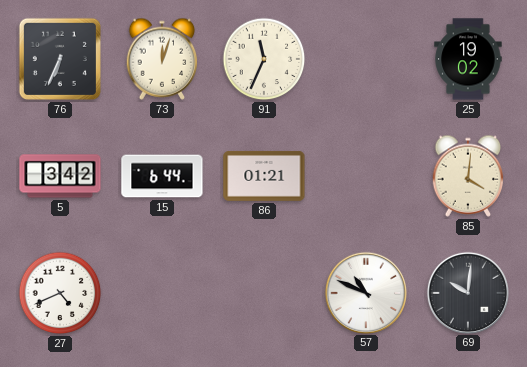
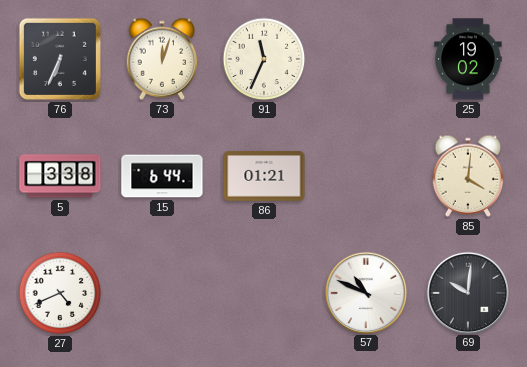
5: 3:42 -> 3:38 (60, 176)
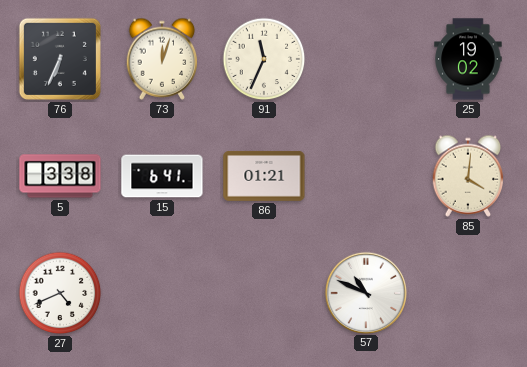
15: 6:44 -> 6:41 (162, 176)
69: 10:01 -> none (467, 292)
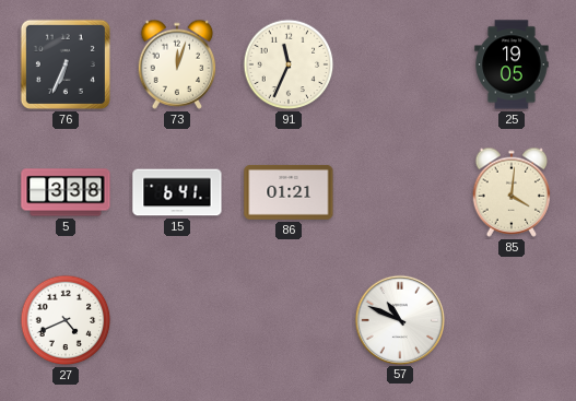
25: 19:02 -> 19:05 (512, 64)
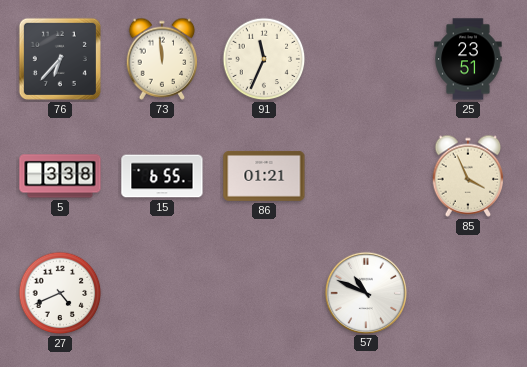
76: 6:34 -> 6:37 (60, 59)
73: 12:03 -> 11:59 (162, 59)
25: 19:05 -> 23:51 (468, 59)
15: 6:41 -> 6:55 (162, 176)
85: 4:01 -> 3:56 (468, 176)
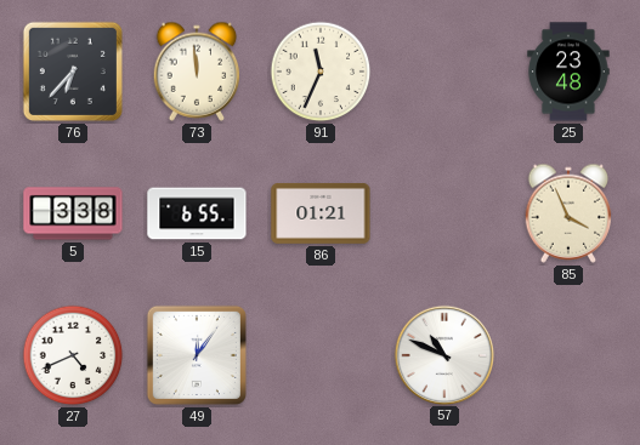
25: 23:51 -> 23:48 (568, 72)
49: none -> 12:06 (197, 355)
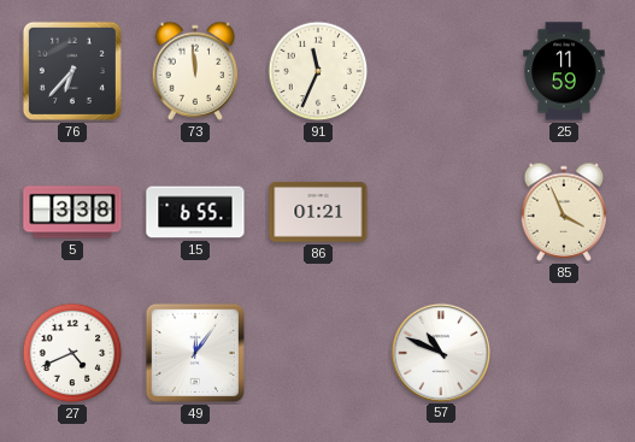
25: 23:48 -> 11:59 (564, 71)
